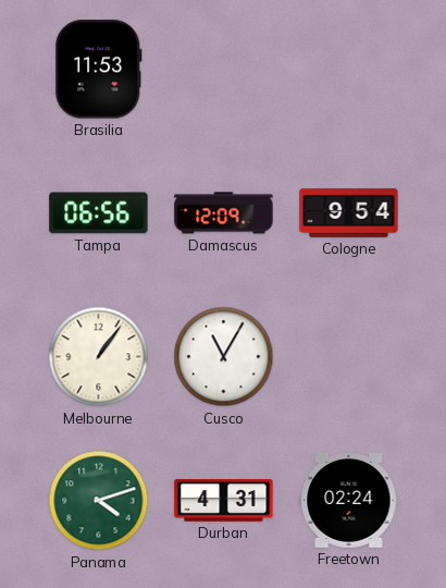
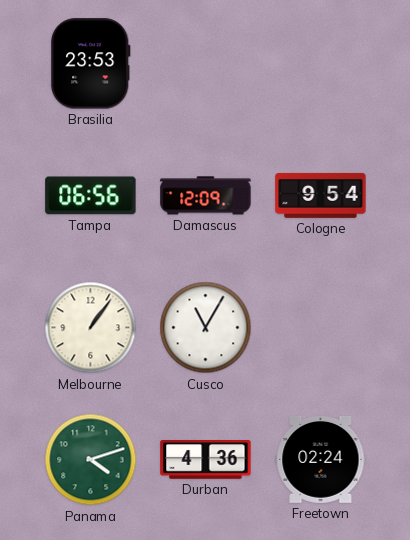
Brasilia: 11:53 -> 23:53 (91, 64)
Durban: 4:31 -> 4:36 (206, 460)
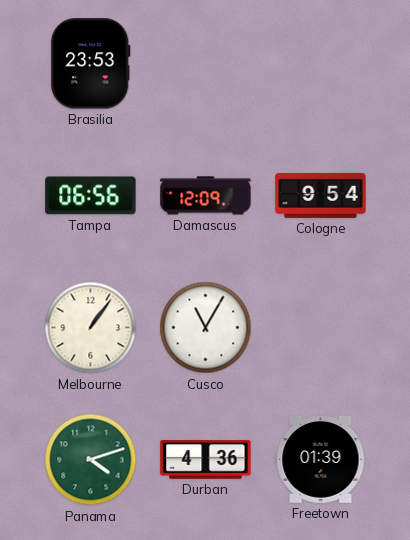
Freetown: 02:24 -> 01:39 (321, 459)
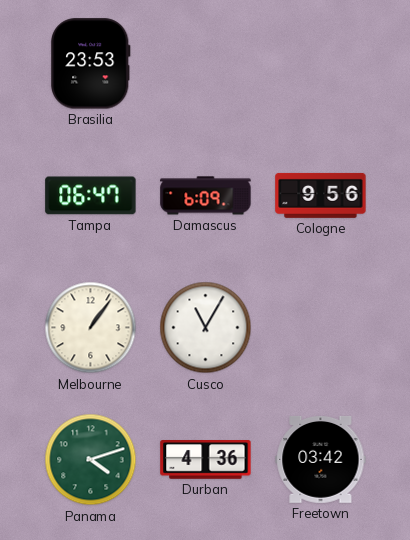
Tampa: 06:56 -> 06:47 (91, 196)
Damascus: 12:09 -> 6:09 (206, 196)
Cologne: 9:54 -> 9:56 (321, 195)
Freetown: 01:39 -> 03:42 (321, 459)
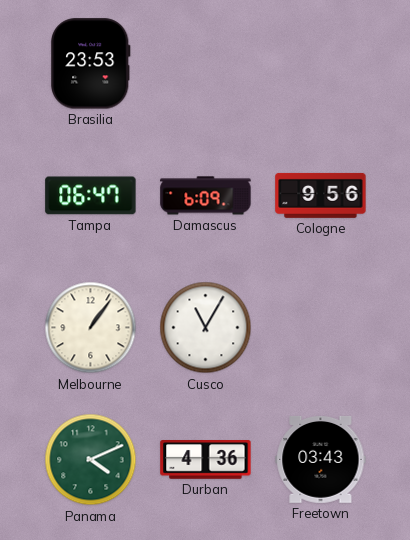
Panama: 4:12 -> 4:11 (91, 460)
Freetown: 03:42 -> 03:43 (321, 459)
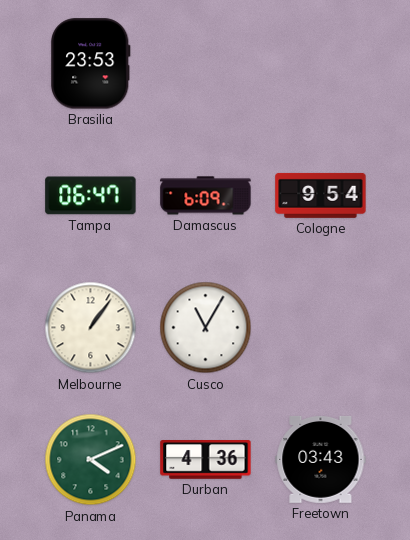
Cologne: 9:56 -> 9:54 (321, 195)
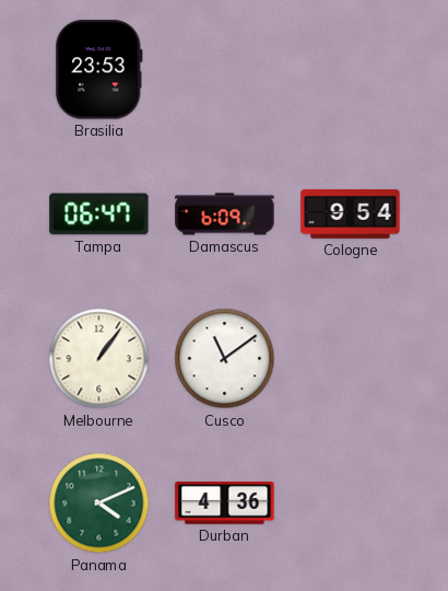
Cusco: 11:05 -> 11:09 (225, 359)
Freetown: 03:43 -> none (321, 459)
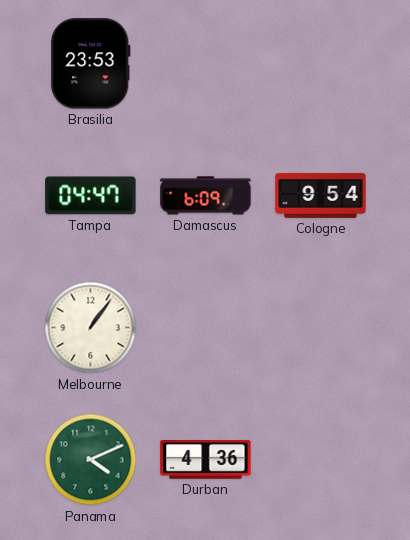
Tampa: 06:47 -> 04:47 (91, 196)
Cusco: 11:09 -> none (225, 359)
